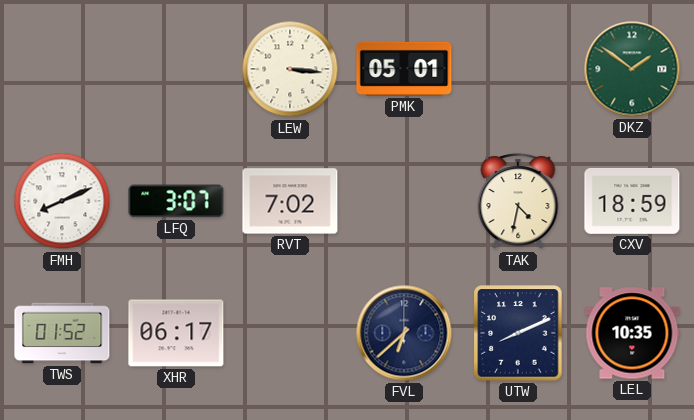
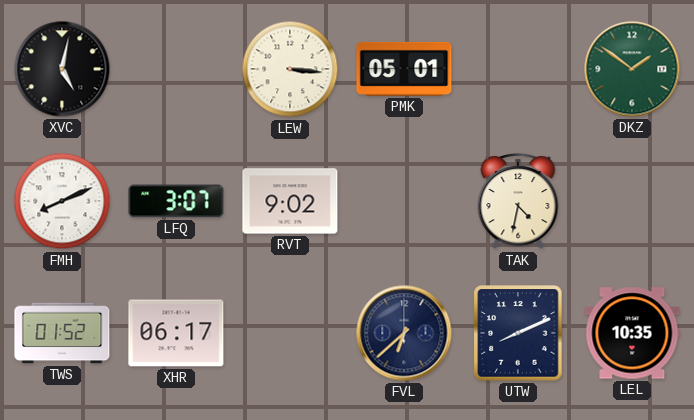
XVC: none -> 5:02 (62, 69)
RVT: 7:02 -> 9:02 (290, 201)
CXV: 18:59 -> none (632, 201)
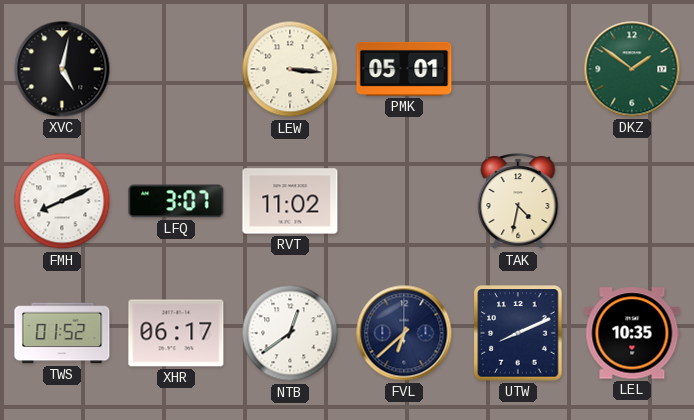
RVT: 9:02 -> 11:02 (290, 201)
NTB: none -> 12:39 (290, 333)
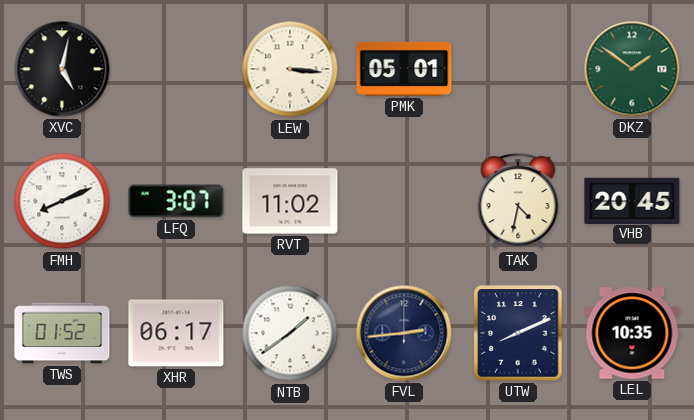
VHB: none -> 20:45 (632, 200)
NTB: 12:39 -> 1:39 (290, 333)
FVL: 6:38 -> 2:44 (404, 333)
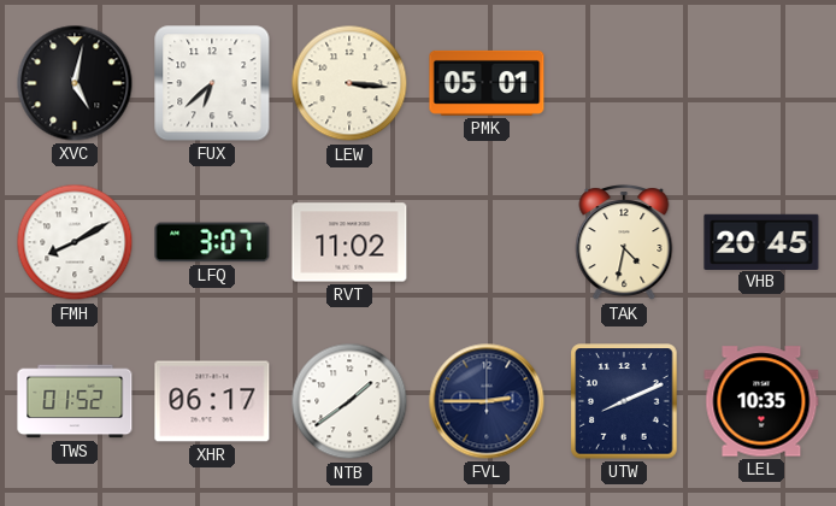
FUX: none -> 6:38 (212, 83)
DKZ: 1:51 -> none (632, 69)
FMH: 8:11 -> 8:10 (75, 242)
FVL: 2:44 -> 2:45 (487, 401)
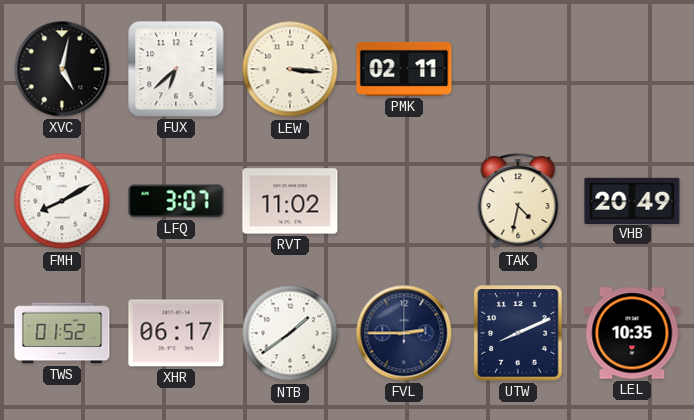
PMK: 05:01 -> 02:11 (404, 69)
VHB: 20:45 -> 20:49 (632, 200)
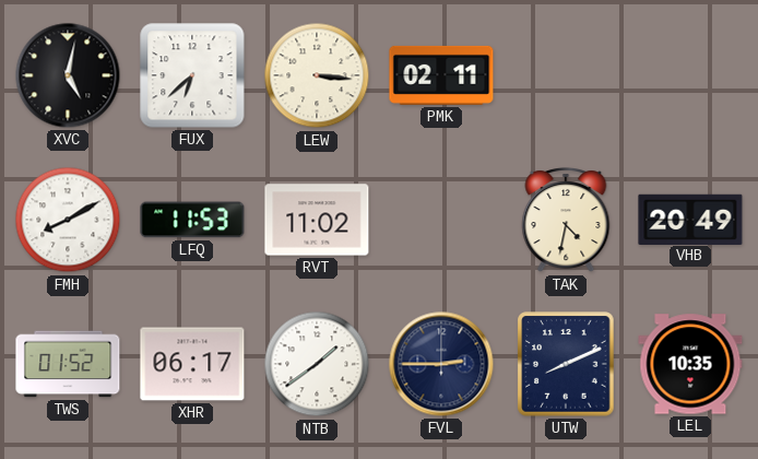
LFQ: 3:07 -> 11:53 (192, 220)
